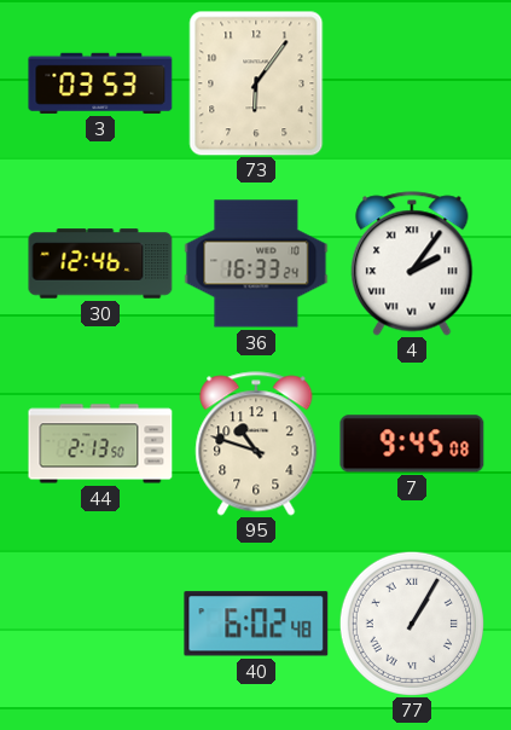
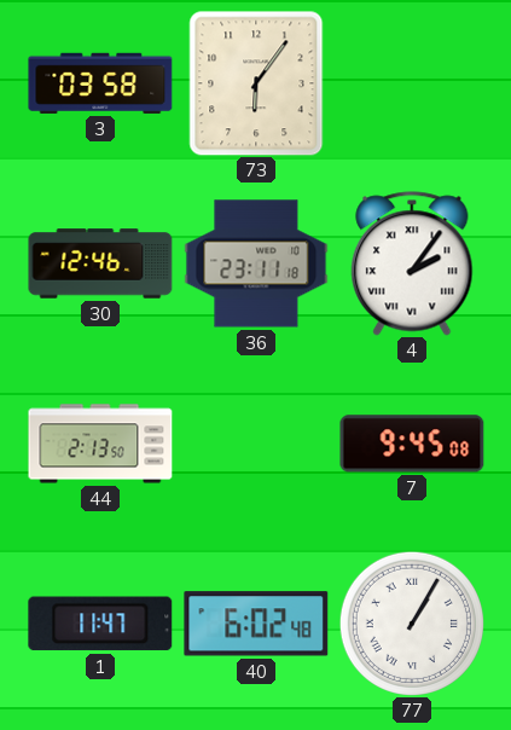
3: 03:53 -> 03:58 (100, 83)
36: 16:33 -> 23:11 (256, 263)
95: 10:48 -> none (256, 444)
1: none -> 11:47 (100, 624)
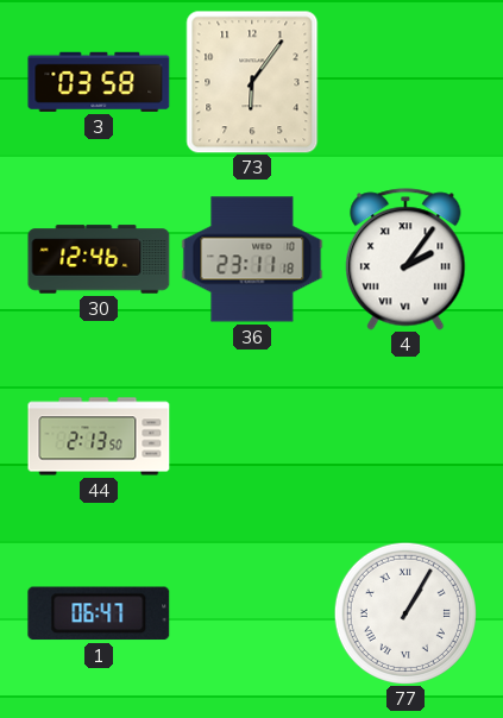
7: 9:45 -> none (412, 444)
1: 11:47 -> 06:47 (99, 613)
40: 6:02 -> none (256, 624)
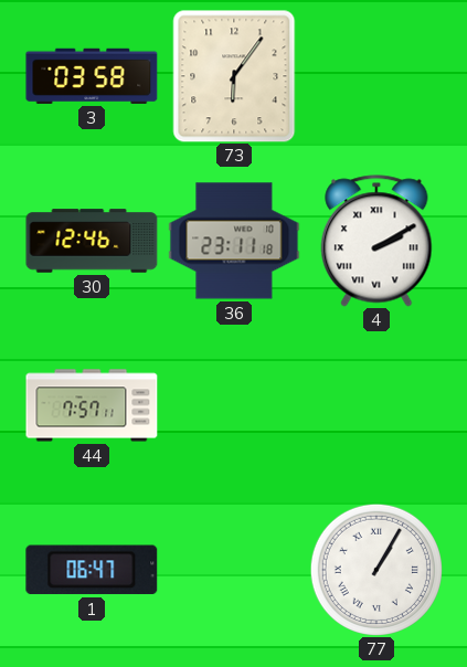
4: 2:06 -> 2:10 (376, 241)
44: 2:13 -> 7:57 (92, 405)
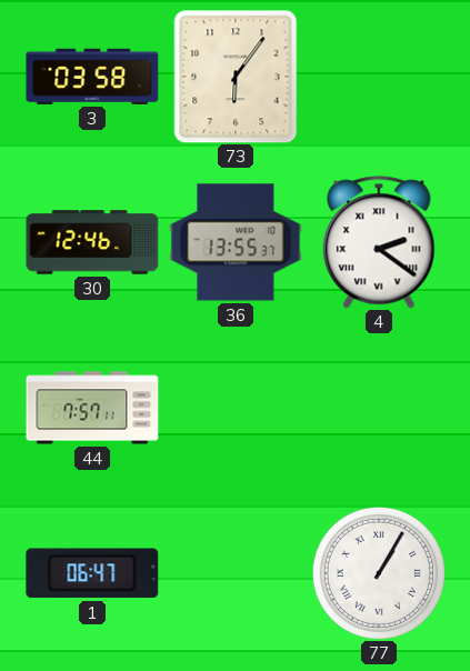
36: 23:11 -> 13:55 (236, 242)
4: 2:10 -> 2:21 (379, 242)
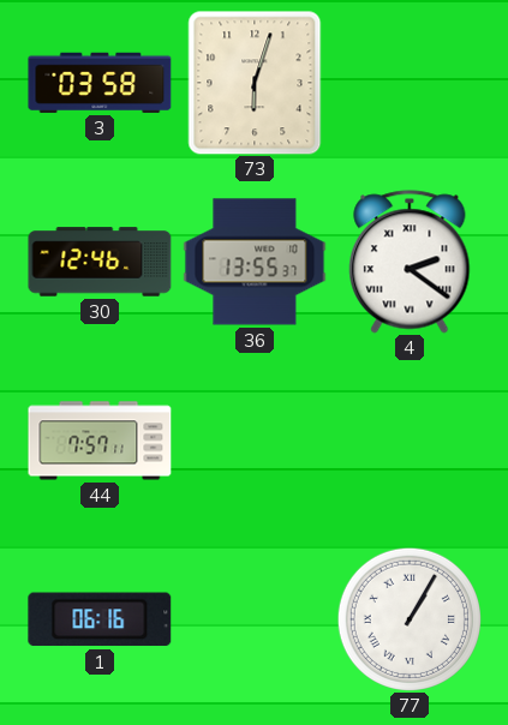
73: 6:06 -> 6:03 (255, 83)
1: 06:47 -> 06:16 (100, 619)
